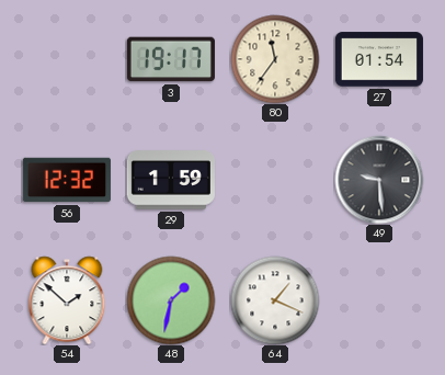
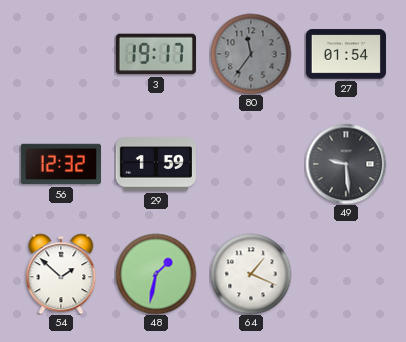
80 dial: cream -> grey (251, 54)
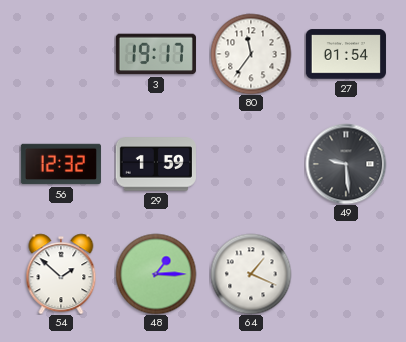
80 dial: grey -> white (251, 54)
48: 1:32 -> 1:15 (156, 274)
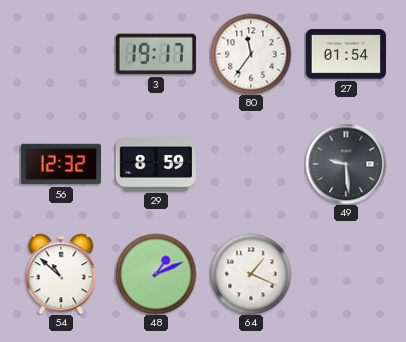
29: 1:59 -> 8:59 (156, 164)
54: 1:52 -> 10:52 (61, 274)
48: 1:15 -> 1:11 (156, 274)
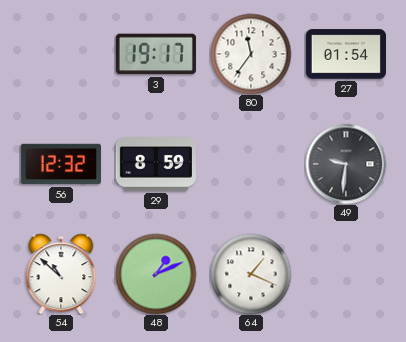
49: 9:29 -> 9:31 (346, 164)
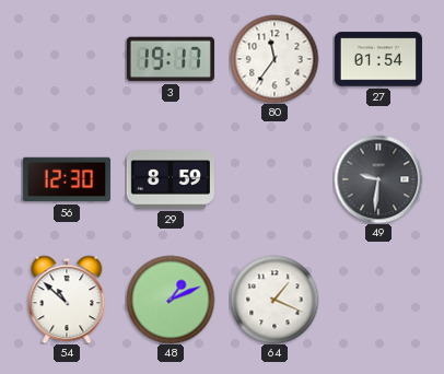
56: 12:32 -> 12:30 (67, 179)
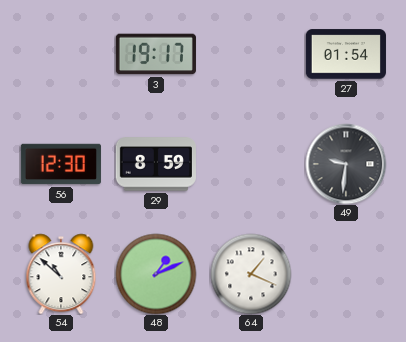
80: 11:36 -> none (274, 59)
